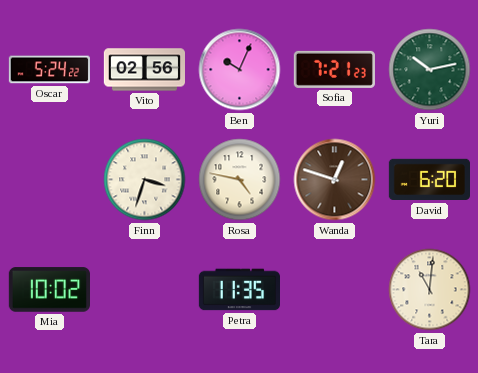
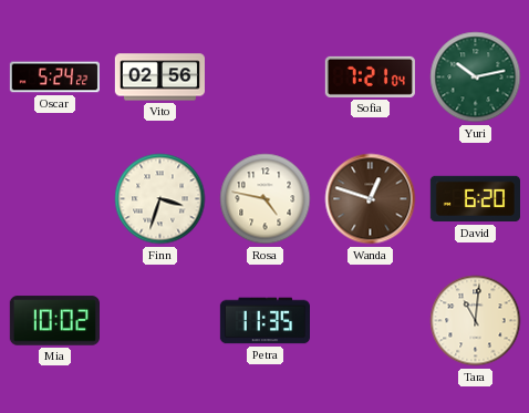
Ben: 10:04 -> none (240, 70)
Sofia: 7:21:23 -> 7:21:04 (370, 76)
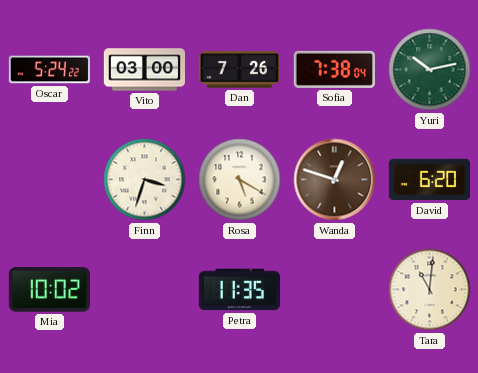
Vito: 02:56 -> 03:00 (144, 70)
Dan: none -> 7:26 (239, 70)
Sofia: 7:21 -> 7:38 (334, 69)
Rosa: 4:47 -> 5:20 (240, 180)
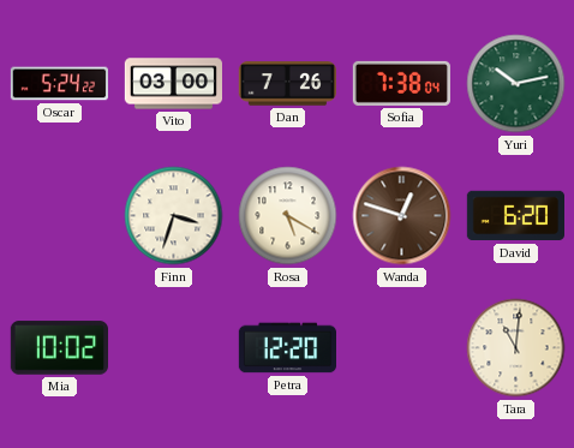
Petra: 11:35 -> 12:20 (287, 348)
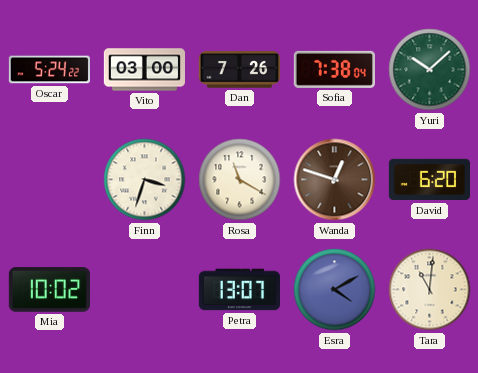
Yuri: 10:13 -> 10:08 (430, 70)
Rosa: 5:20 -> 11:20 (240, 180)
Petra: 12:20 -> 13:07 (239, 290)
Esra: none -> 4:10 (335, 290)
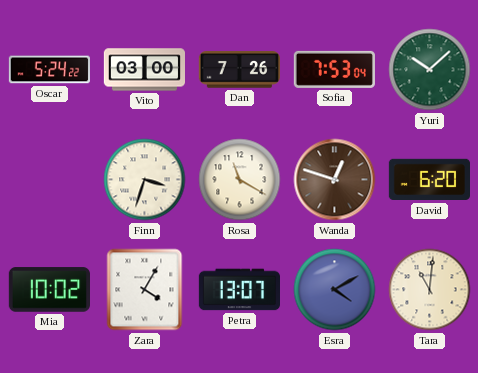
Sofia: 7:38 -> 7:53 (334, 69)
Zara: none -> 4:05 (145, 290)
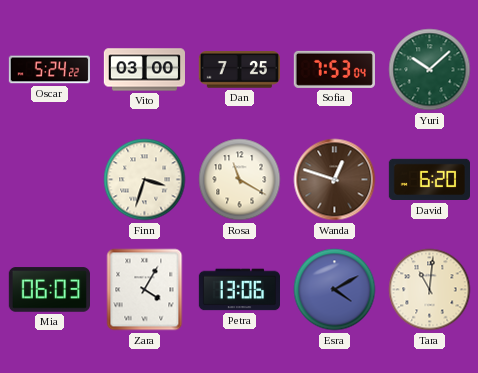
Dan: 7:26 -> 7:25 (239, 70)
Mia: 10:02 -> 06:03 (49, 290)
Petra: 13:07 -> 13:06 (239, 290)
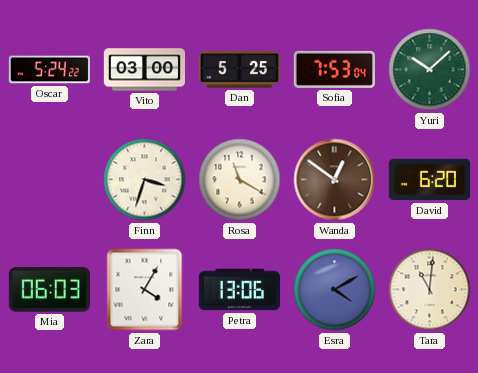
Dan: 7:25 -> 5:25 (239, 70)
Wanda: 12:48 -> 12:51 (335, 180)
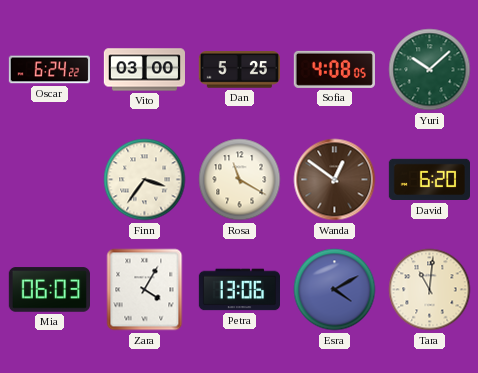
Oscar: 5:24 -> 6:24 (49, 70)
Sofia: 7:53 -> 4:08 (334, 69)
Finn: 3:33 -> 3:36 (145, 180)
